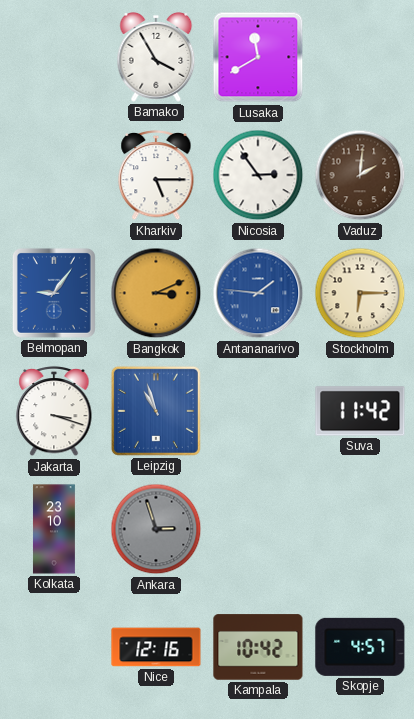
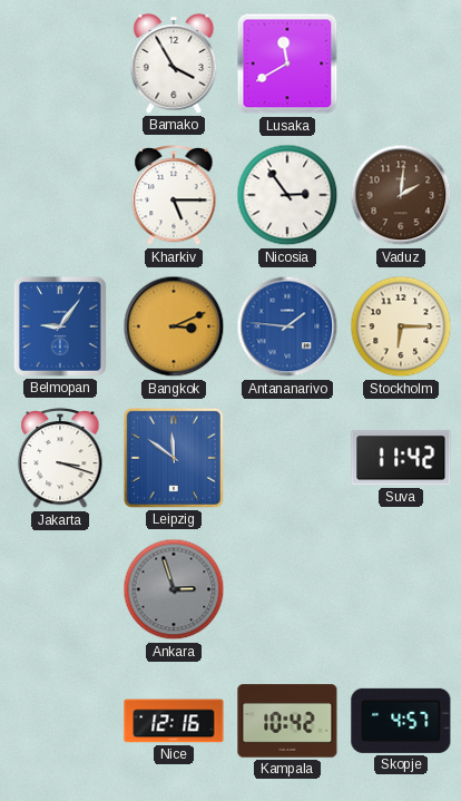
Leipzig: 10:57 -> 11:51 (174, 458)
Kolkata: 23:10 -> none (54, 529)
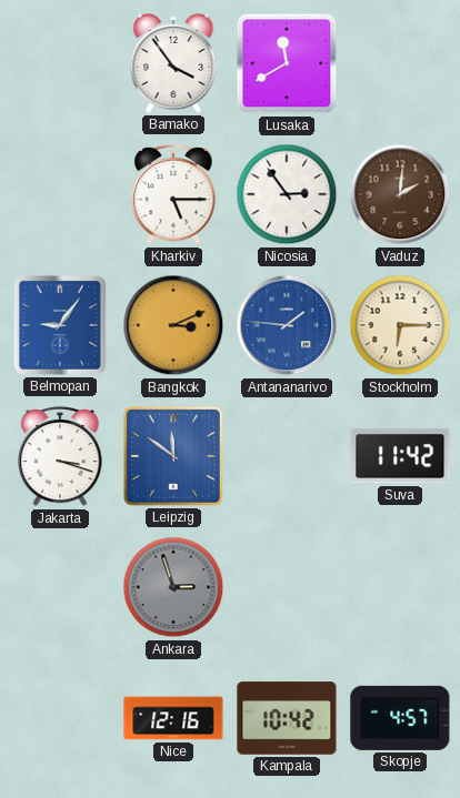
Bamako: 3:55 -> 3:54 (173, 63)
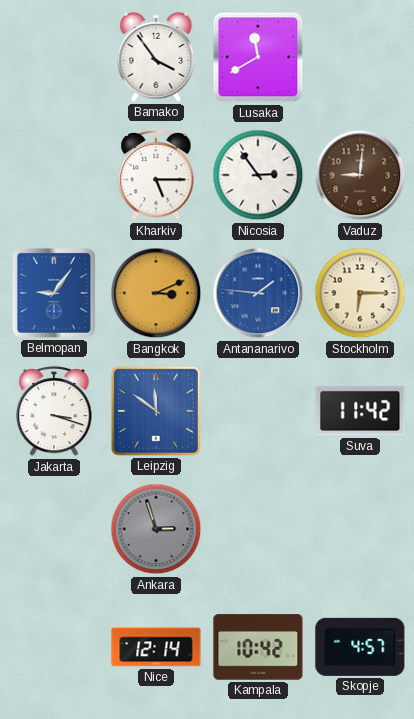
Vaduz: 2:01 -> 9:01 (360, 175)
Nice: 12:16 -> 12:14 (156, 647)
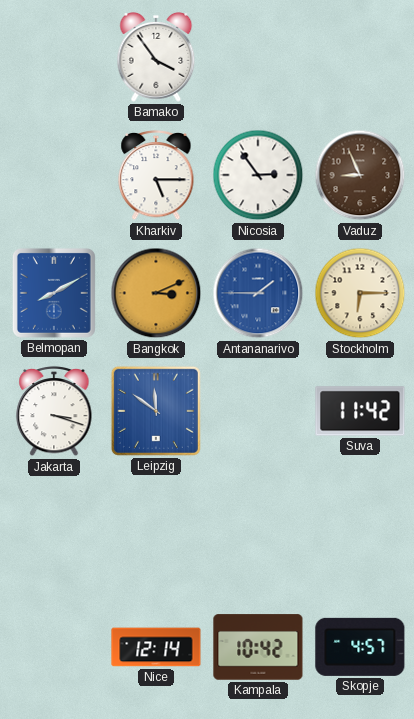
Lusaka: 11:40 -> none (258, 57)
Vaduz: 9:01 -> 8:56 (360, 175)
Belmopan: 9:06 -> 8:10 (54, 293)
Antananarivo: 1:46 -> 1:45 (258, 293)
Ankara: 2:57 -> none (156, 529)
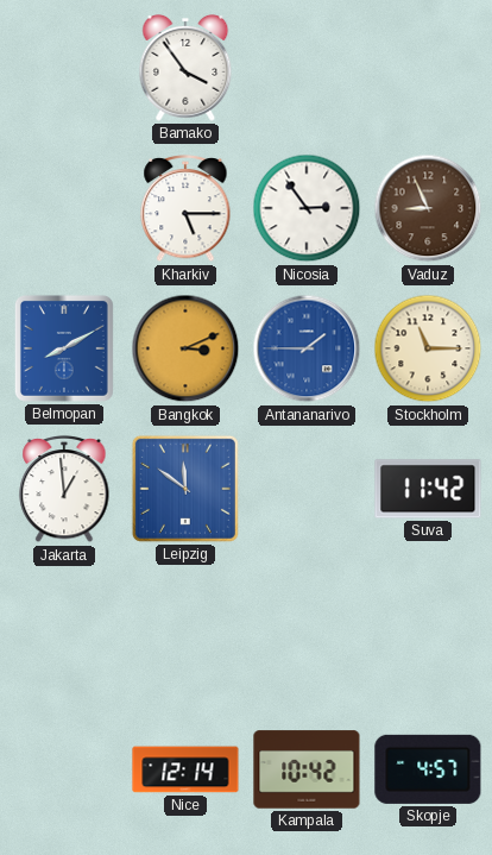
Stockholm: 6:15 -> 11:15 (428, 348)
Jakarta: 3:18 -> 12:59 (64, 489)
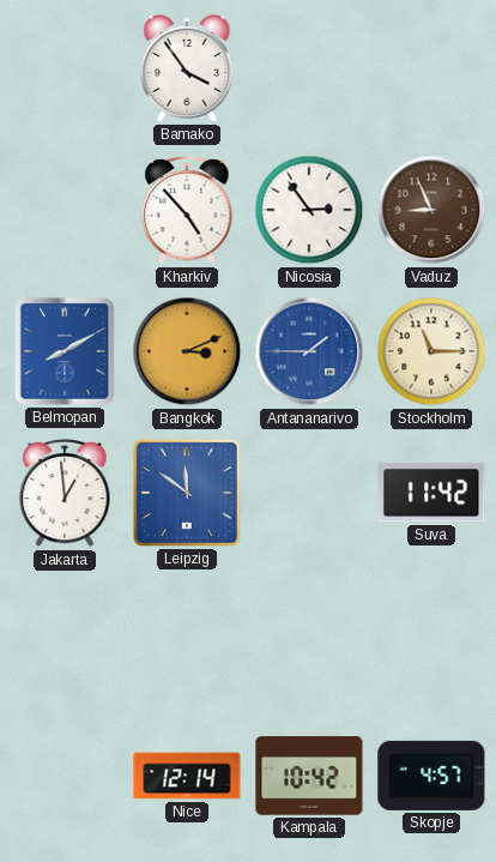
Kharkiv: 5:15 -> 4:53 (187, 210)
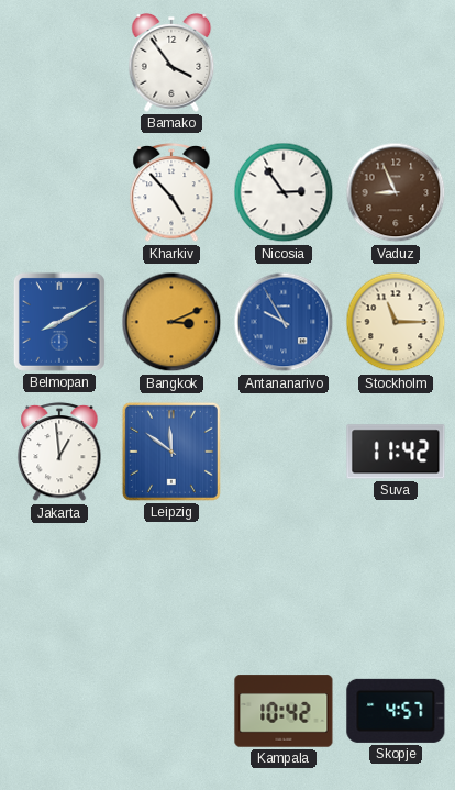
Antananarivo: 1:45 -> 9:55 (284, 322)
Nice: 12:14 -> none (187, 776)
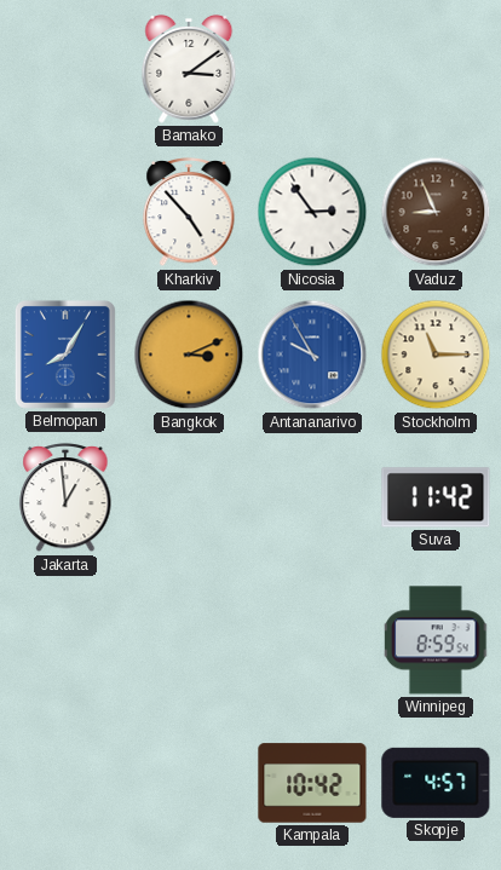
Bamako: 3:54 -> 3:09 (189, 69)
Belmopan: 8:10 -> 8:05 (65, 355)
Leipzig: 11:51 -> none (171, 452)
Winnipeg: none -> 8:59 (437, 640)
